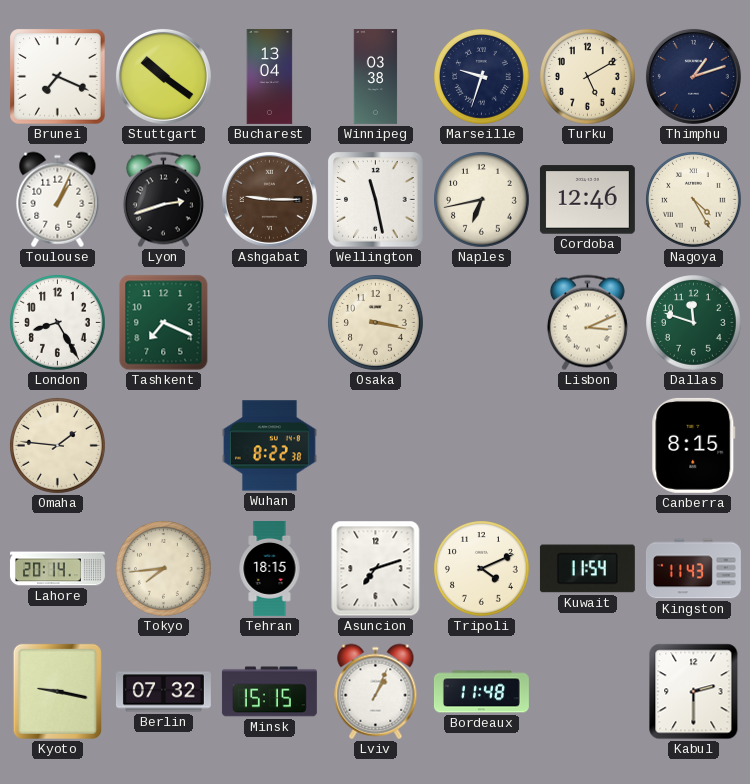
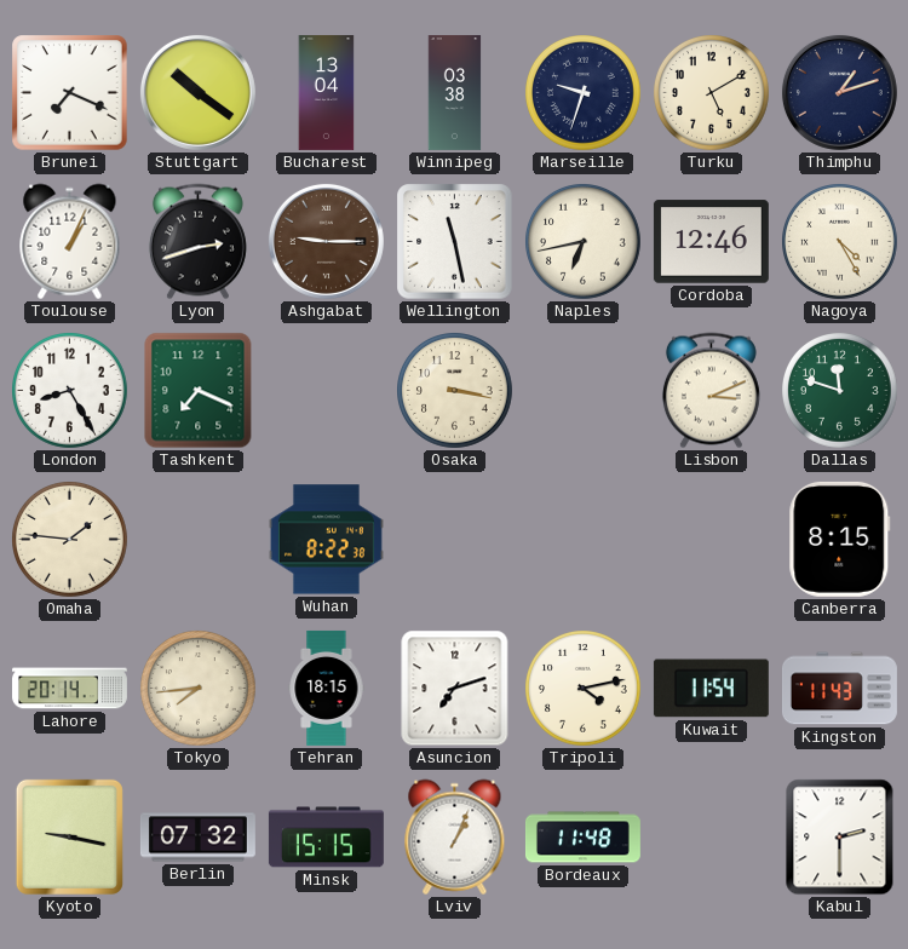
Tripoli: 4:11 -> 4:13 (584, 689)
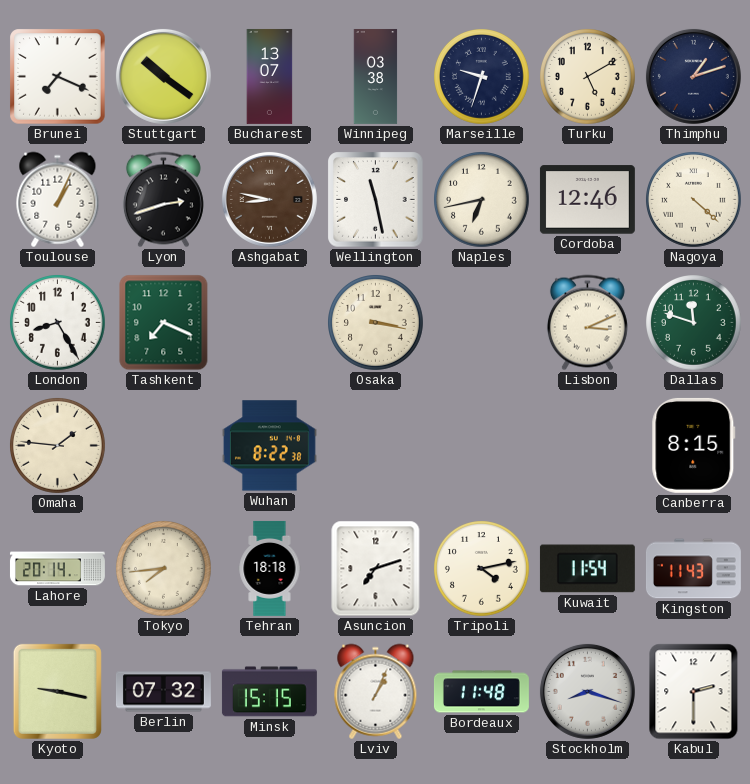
Bucharest: 13:04 -> 13:07 (270, 76)
Ashgabat: 9:15 -> 8:47 (269, 199)
Nagoya: 4:25 -> 4:22 (694, 200)
Tehran: 18:15 -> 18:18 (270, 568)
Stockholm: none -> 8:18 (587, 691)
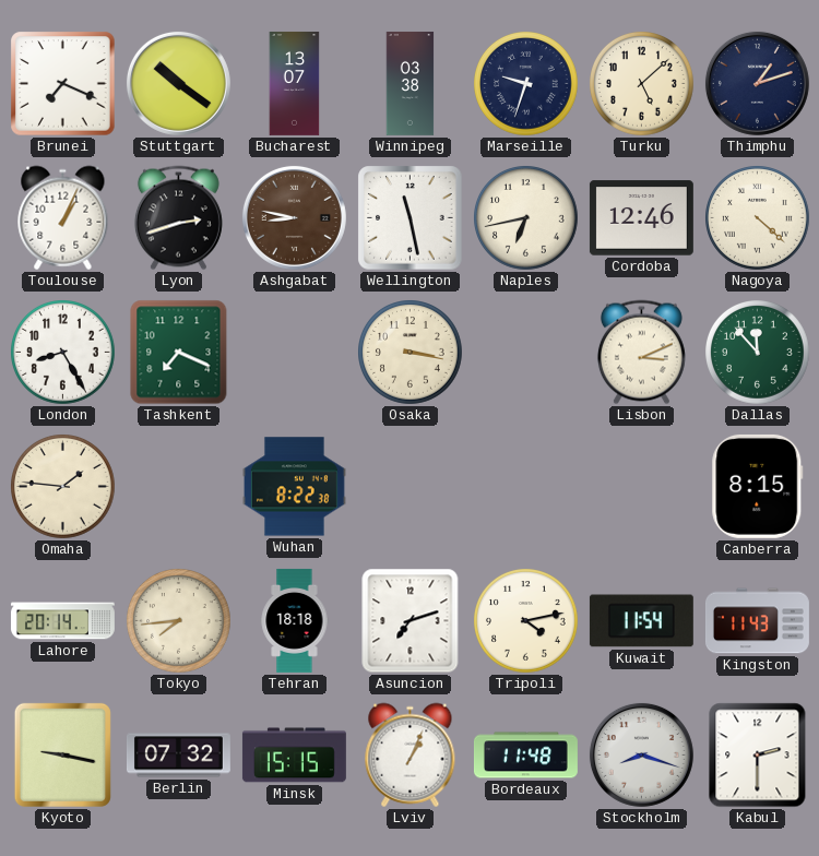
Turku: 5:10 -> 5:08 (642, 84)
Dallas: 11:48 -> 11:53 (758, 353)
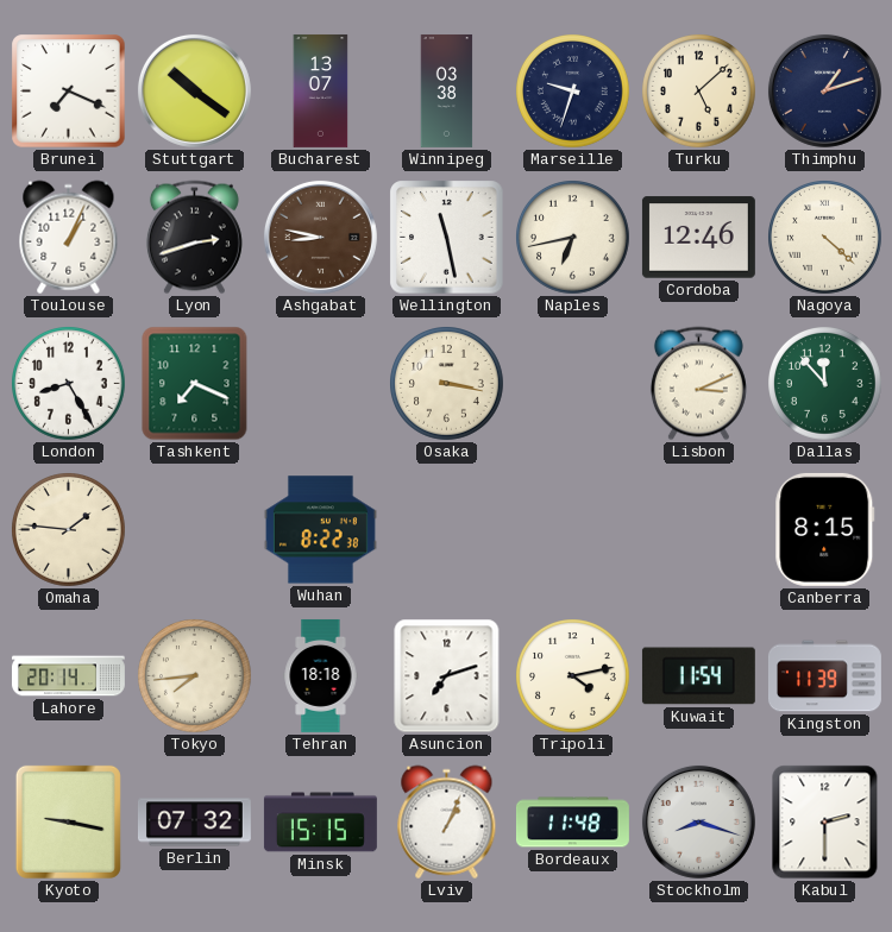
Kingston: 11:43 -> 11:39 (824, 676)
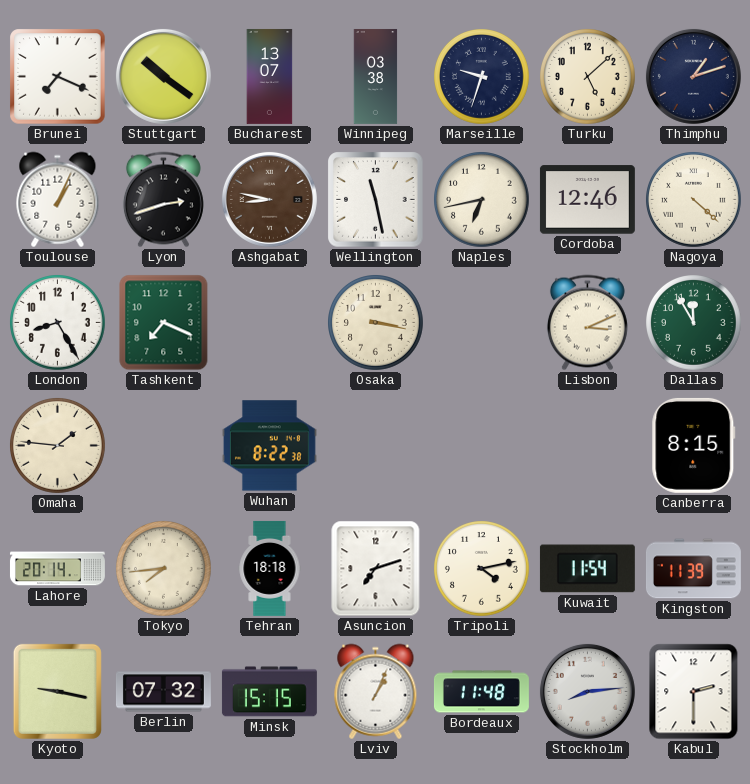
Dallas: 11:53 -> 11:55 (694, 323)
Stockholm: 8:18 -> 8:14 (587, 691)
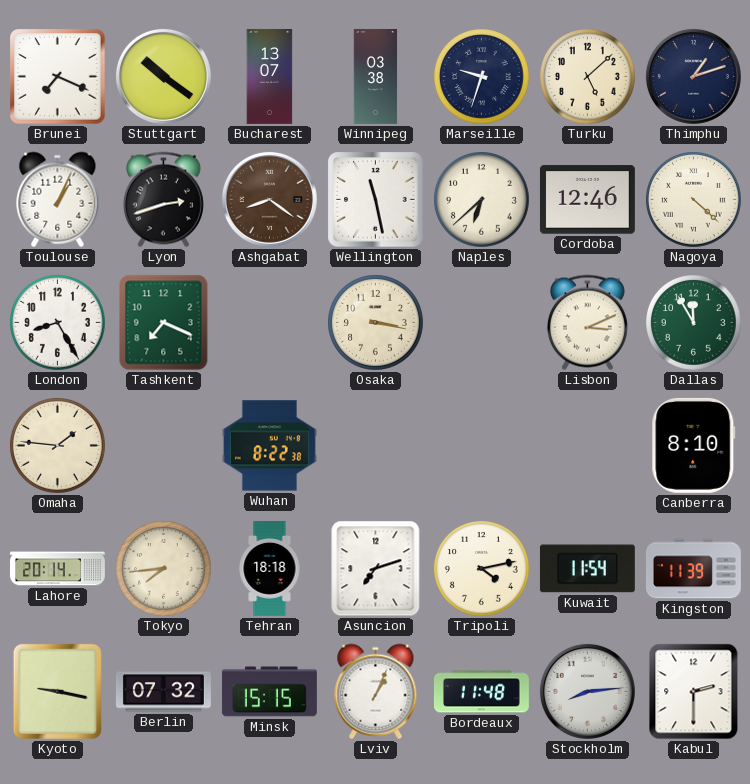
Ashgabat: 8:47 -> 8:21 (269, 199)
Naples: 6:43 -> 6:38 (482, 200)
Canberra: 8:15 -> 8:10 (694, 445)
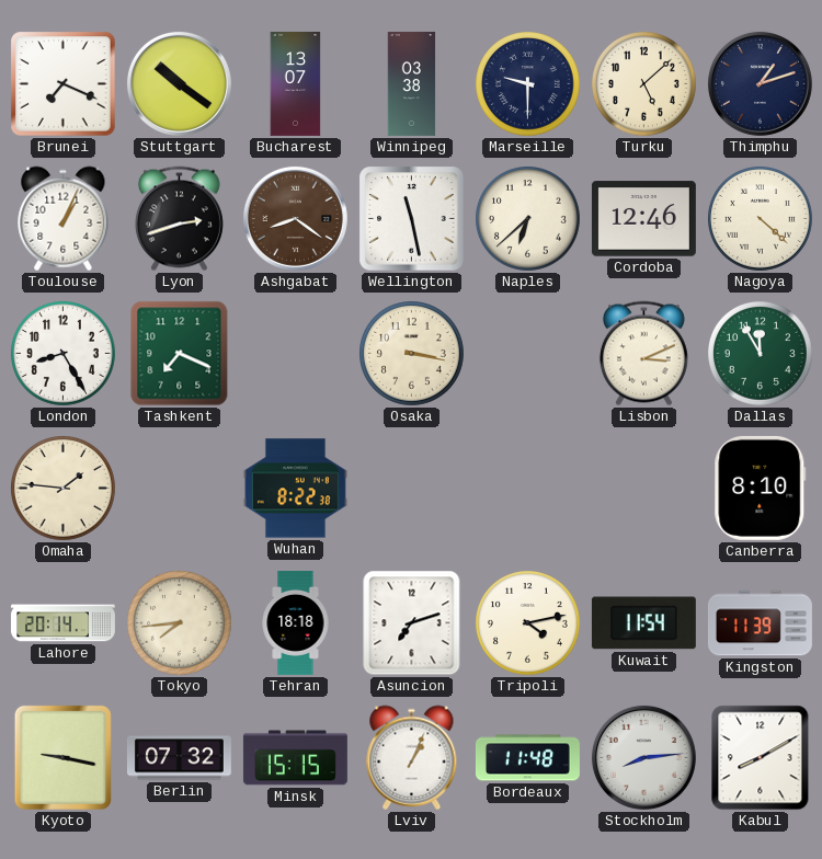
Marseille: 9:33 -> 9:30 (528, 84)
Kabul: 2:30 -> 8:10 (761, 758)
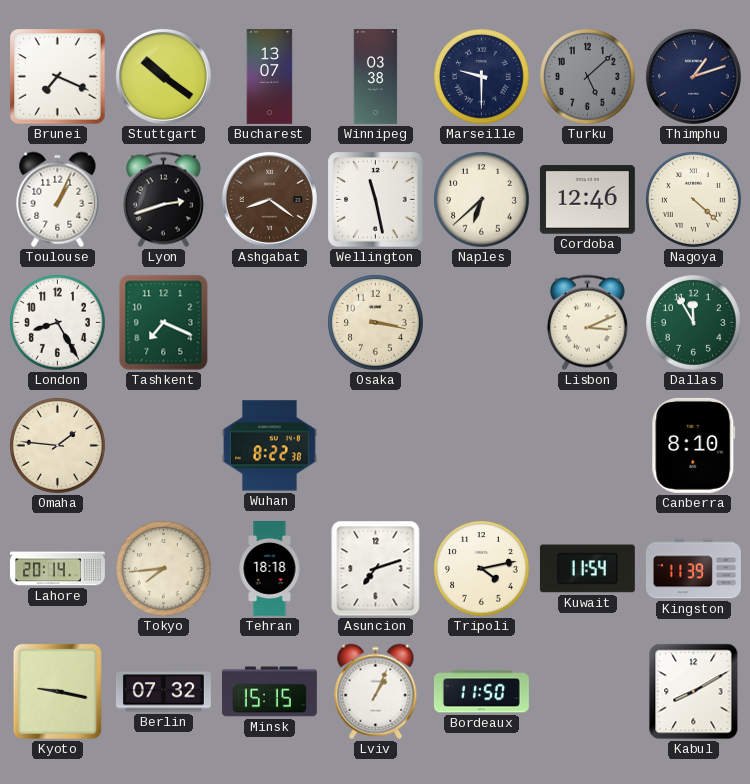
Turku dial: cream -> grey (588, 77)
Bordeaux: 11:48 -> 11:50 (481, 692)
Stockholm: 8:14 -> none (643, 757)
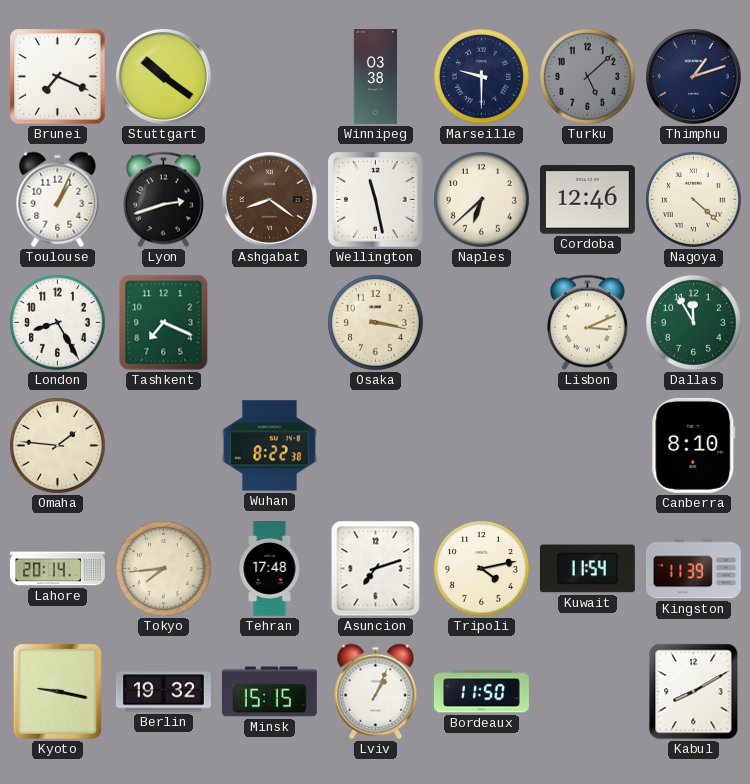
Bucharest: 13:07 -> none (270, 76)
Tehran: 18:18 -> 17:48 (270, 568)
Berlin: 07:32 -> 19:32 (163, 692)
